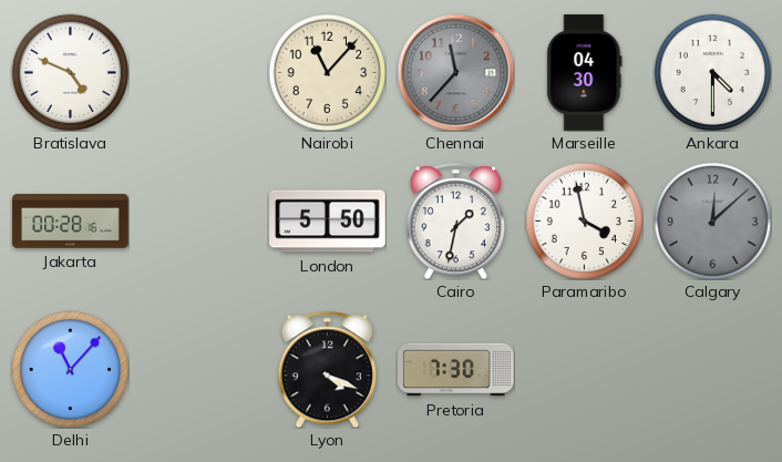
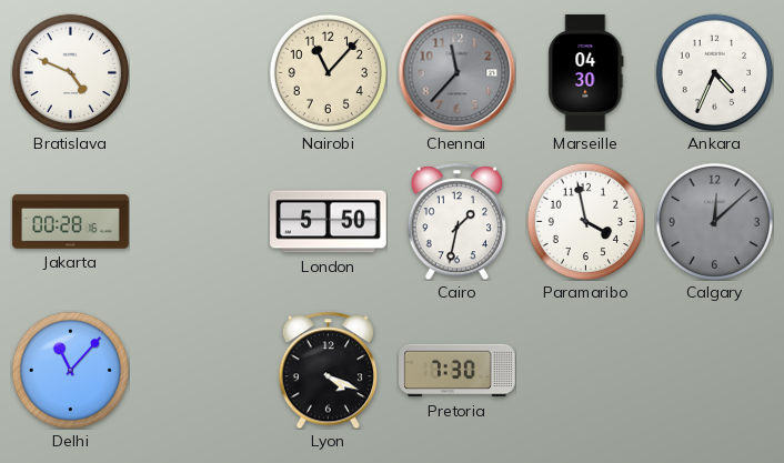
Ankara: 4:30 -> 4:34 (714, 72)
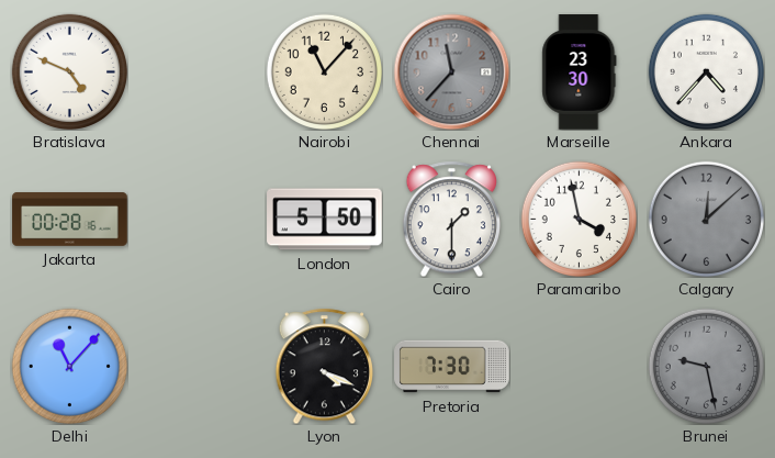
Marseille: 04:30 -> 23:30 (580, 72)
Ankara: 4:34 -> 4:37 (706, 71)
Cairo: 1:32 -> 1:30 (451, 219)
Brunei: none -> 9:28 (706, 366)
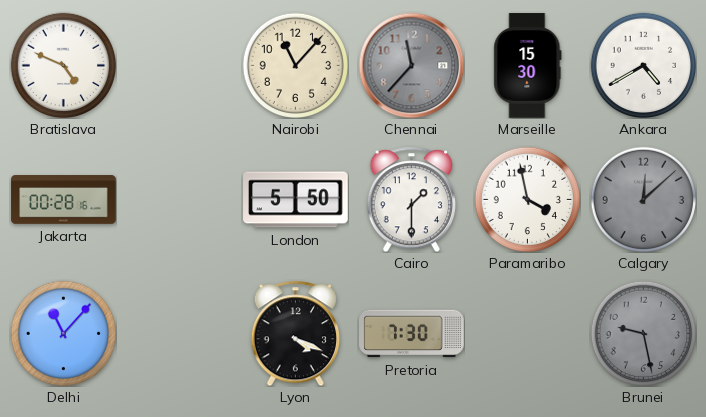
Marseille: 23:30 -> 15:30 (528, 66)
Ankara: 4:37 -> 4:40 (643, 65)
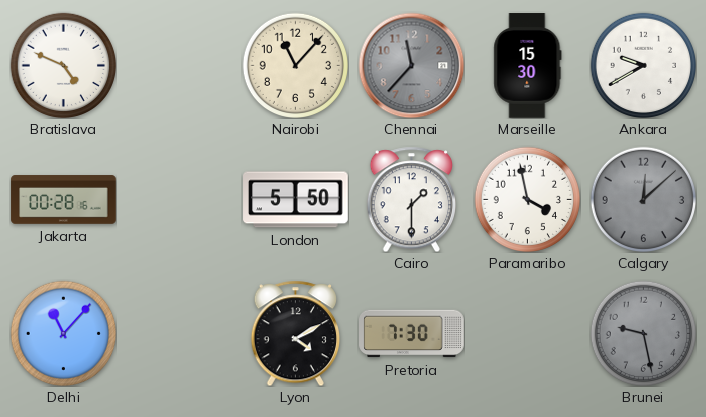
Ankara: 4:40 -> 9:40 (643, 65)
Lyon: 4:19 -> 4:10 (295, 333)
